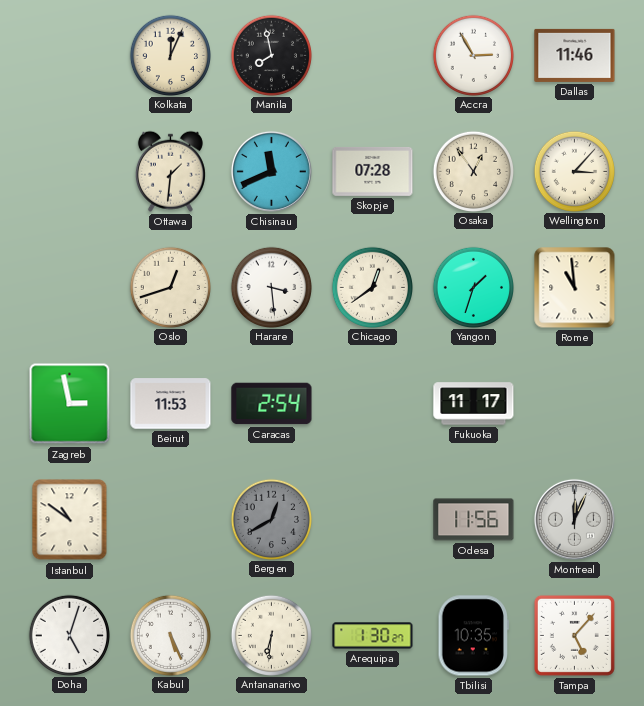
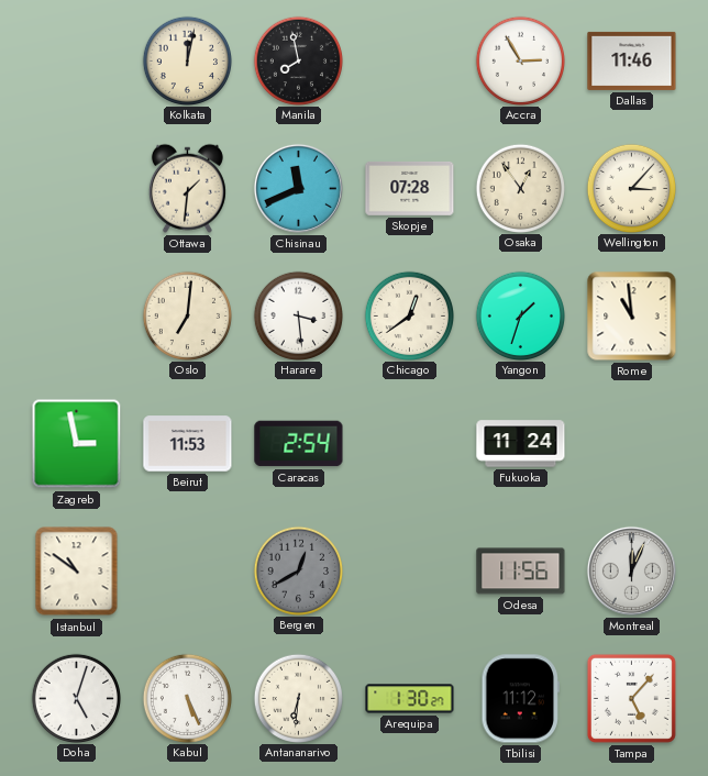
Kolkata: 12:04 -> 12:02 (187, 60)
Oslo: 12:42 -> 7:01 (187, 315)
Fukuoka: 11:17 -> 11:24 (521, 444)
Tbilisi: 10:35 -> 11:12 (520, 699)
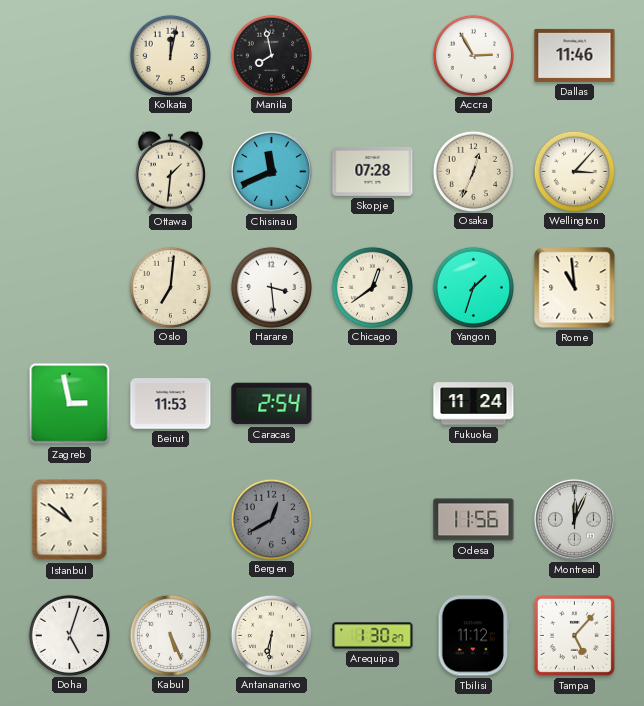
Osaka: 12:54 -> 12:34 (473, 171)
